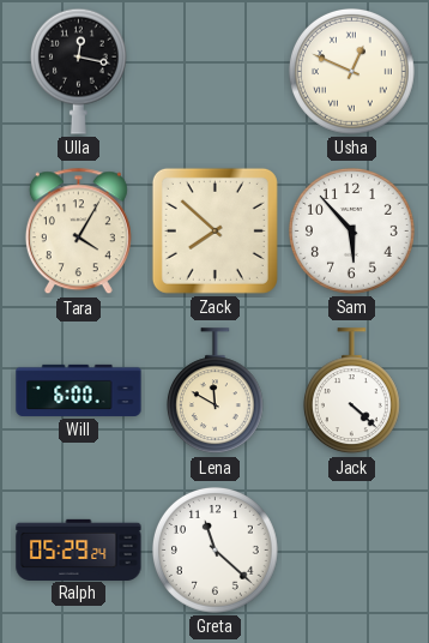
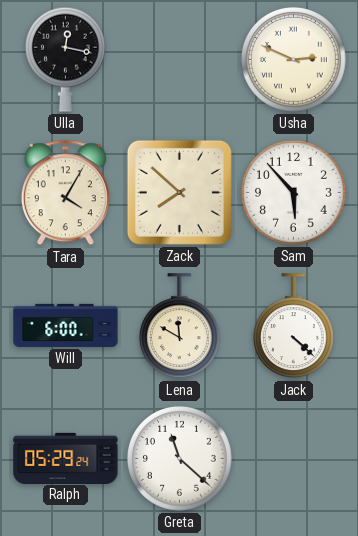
Usha: 12:49 -> 2:49 (294, 60)
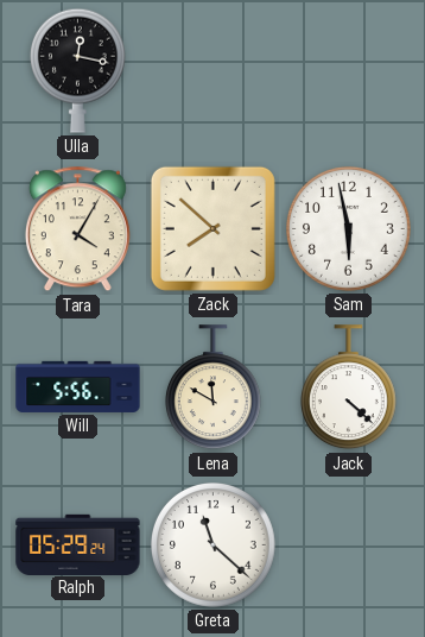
Usha: 2:49 -> none (294, 60)
Sam: 5:53 -> 5:58 (349, 229)
Will: 6:00 -> 5:56 (78, 386)
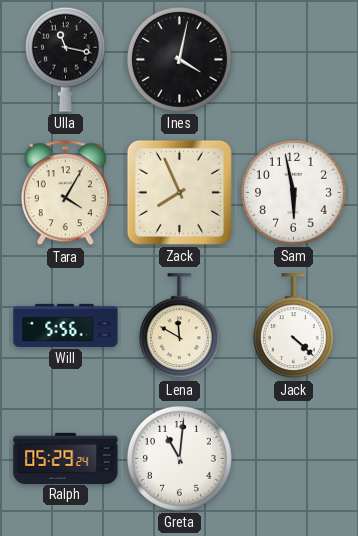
Ulla: 12:17 -> 11:17 (65, 59)
Ines: none -> 4:02 (180, 60)
Zack: 7:52 -> 7:56 (179, 192)
Greta: 11:22 -> 11:01 (180, 459)
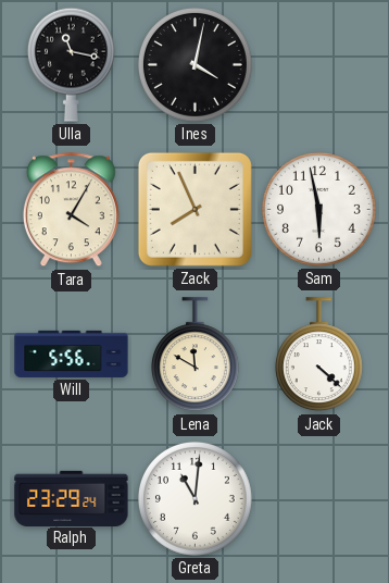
Ralph: 05:29 -> 23:29 (72, 498)
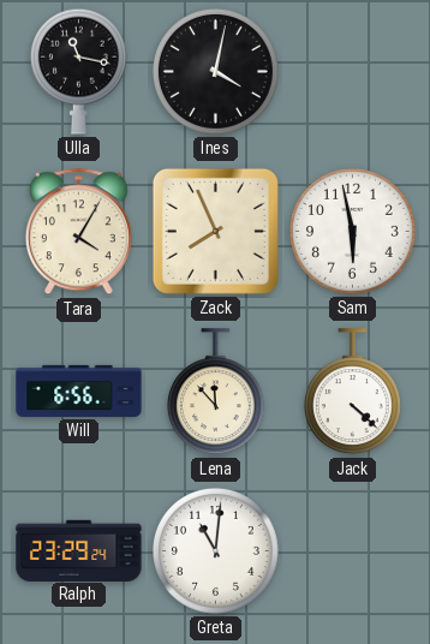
Will: 5:56 -> 6:56 (79, 390)
Lena: 11:50 -> 11:53 (215, 392)
